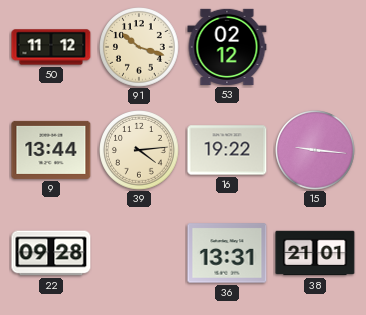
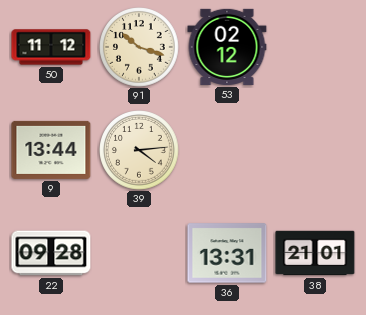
16: 19:22 -> none (227, 150)
15: 9:16 -> none (316, 151)
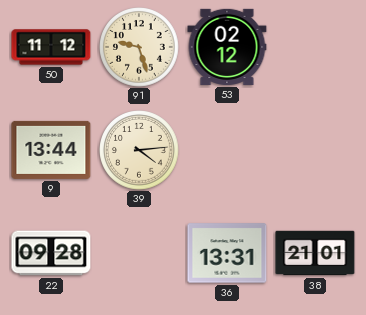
91: 10:18 -> 9:27 (140, 48)
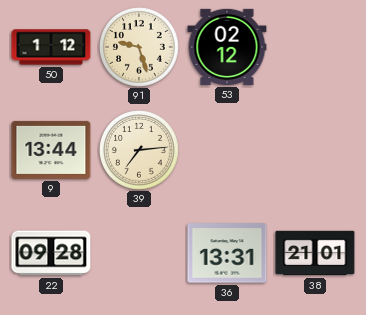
50: 11:12 -> 1:12 (51, 47)
39: 4:14 -> 7:14 (140, 151)
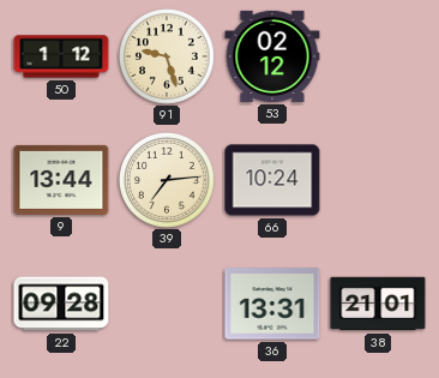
66: none -> 10:24 (272, 180)
